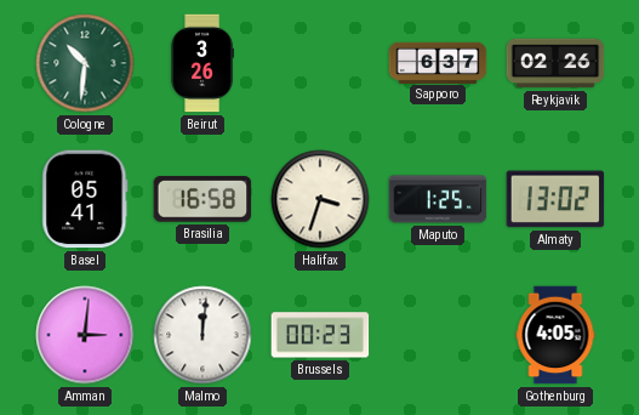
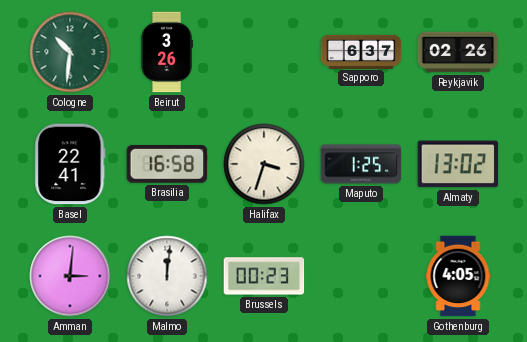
Basel: 05:41 -> 22:41 (70, 164)
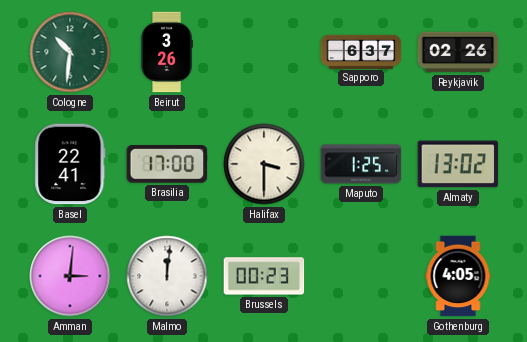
Brasilia: 16:58 -> 17:00 (167, 164)
Halifax: 3:33 -> 3:30 (264, 164)
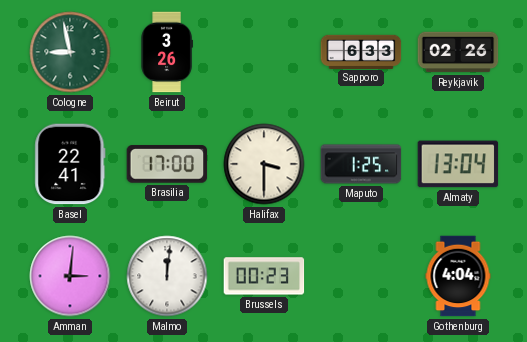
Cologne: 10:31 -> 8:58 (70, 52)
Sapporo: 6:37 -> 6:33 (361, 51)
Almaty: 13:02 -> 13:04 (458, 164)
Gothenburg: 4:05 -> 4:04 (458, 276)
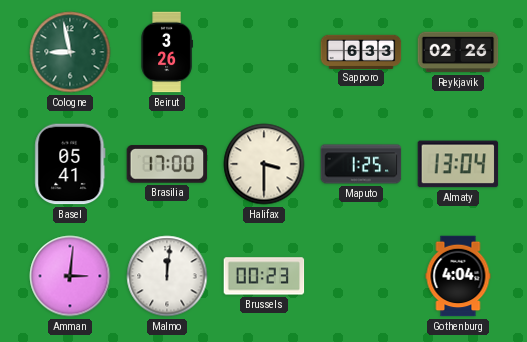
Basel: 22:41 -> 05:41 (70, 164)
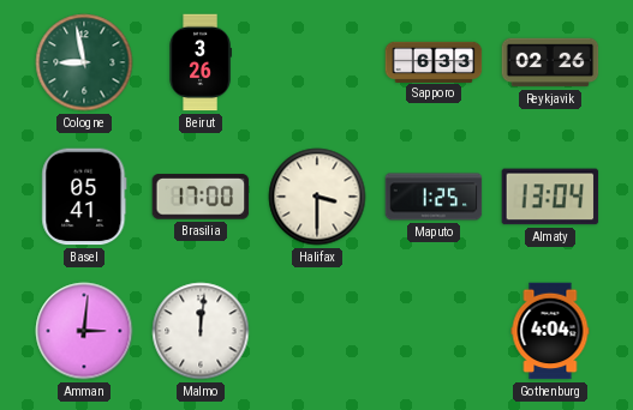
Brussels: 00:23 -> none (264, 276)
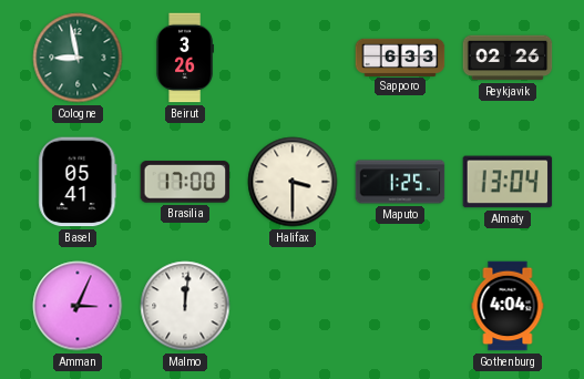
Amman: 3:01 -> 3:04 (78, 306)
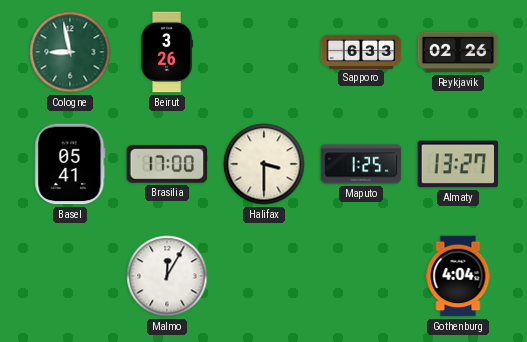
Almaty: 13:04 -> 13:27 (458, 164)
Amman: 3:04 -> none (78, 306)
Malmo: 12:01 -> 12:05 (167, 276)
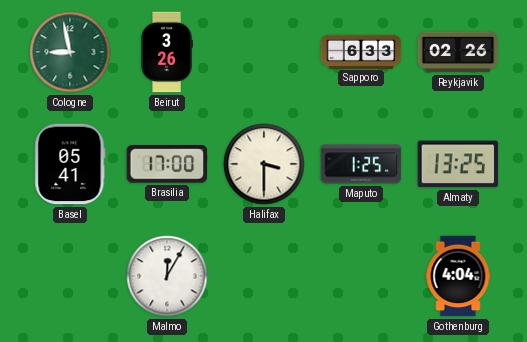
Almaty: 13:27 -> 13:25 (458, 164)
